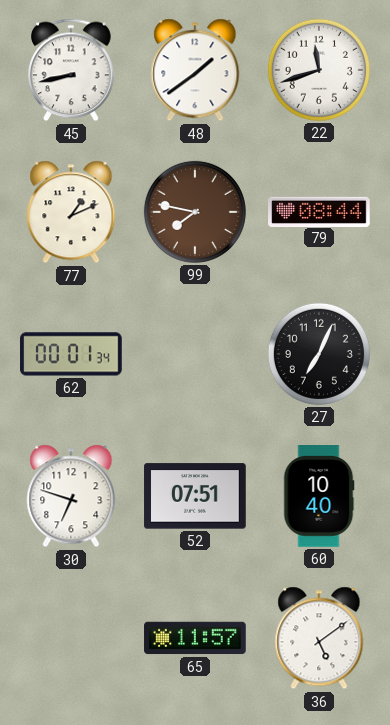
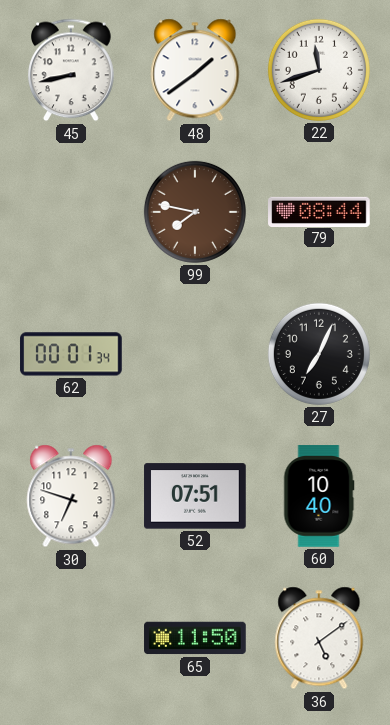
77: 1:11 -> none (71, 212)
65: 11:57 -> 11:50 (195, 638)
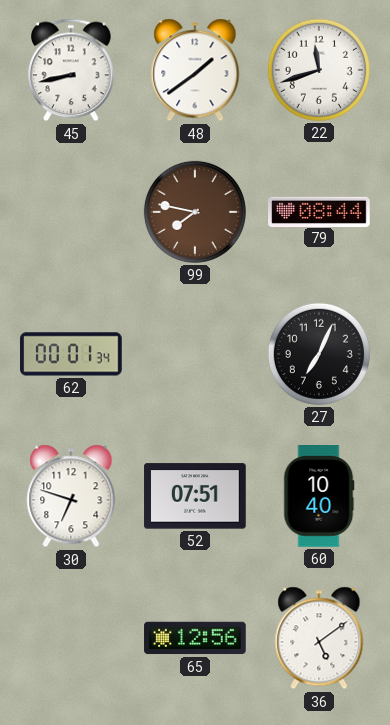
65: 11:50 -> 12:56 (195, 638)
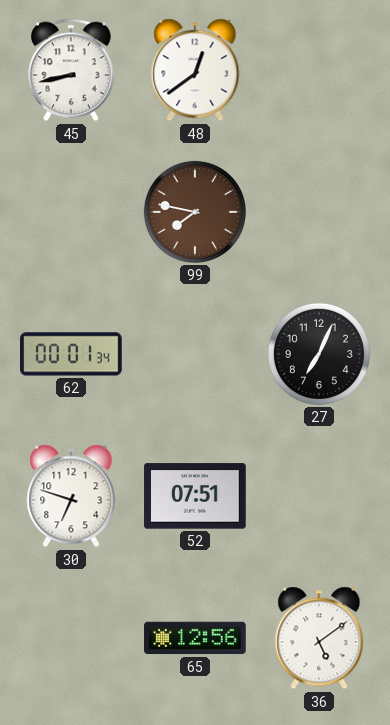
48: 1:39 -> 12:39 (195, 70)
22: 11:42 -> none (319, 70)
79: 08:44 -> none (319, 211)
60: 10:40 -> none (319, 496)
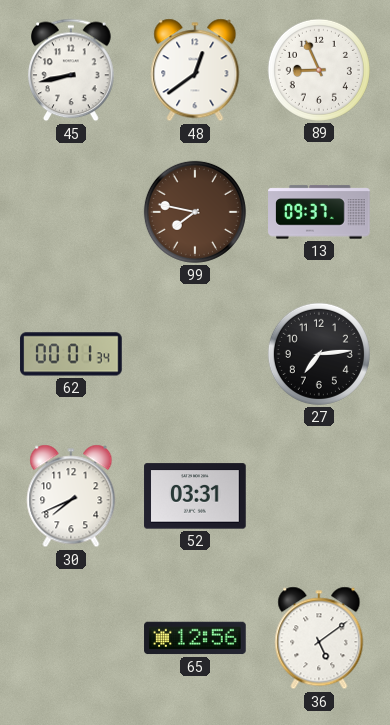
89: none -> 8:56 (319, 70)
13: none -> 09:37 (319, 212)
27: 7:04 -> 7:14 (319, 354)
30: 6:48 -> 7:41 (71, 496)
52: 07:51 -> 03:31 (195, 496)
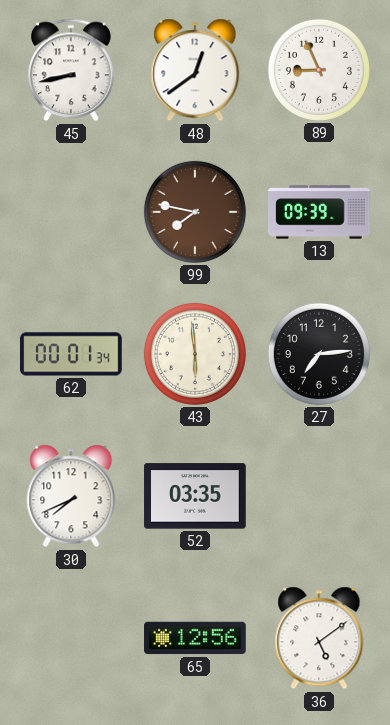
13: 09:37 -> 09:39 (319, 212)
43: none -> 5:59 (195, 354)
52: 03:31 -> 03:35 (195, 496)
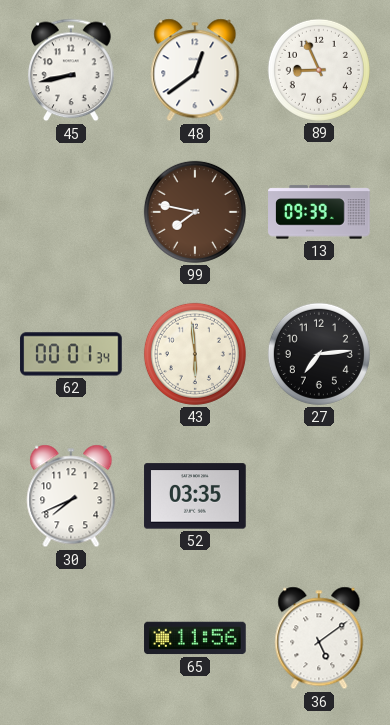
65: 12:56 -> 11:56 (195, 638)
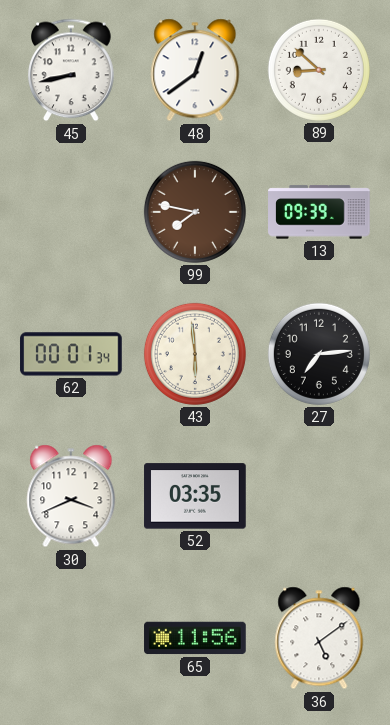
89: 8:56 -> 8:52 (319, 70)
30: 7:41 -> 3:41 (71, 496)
